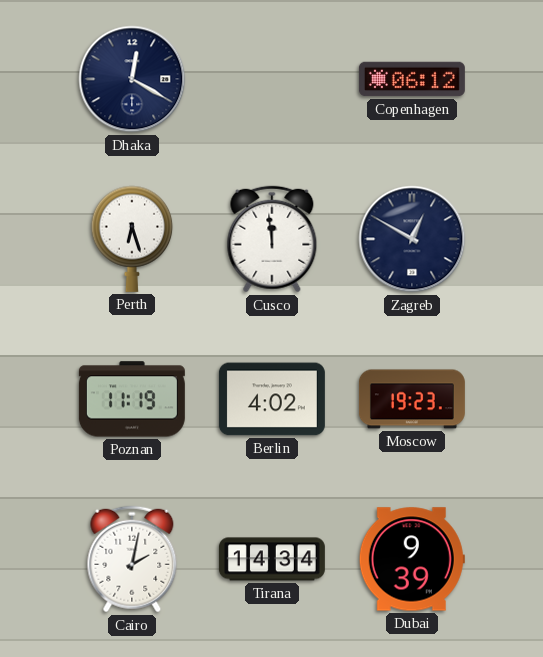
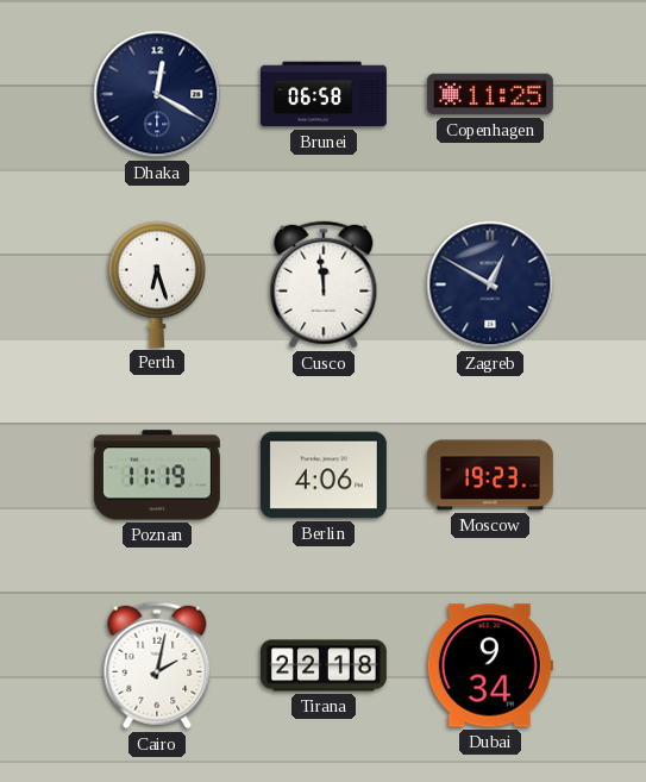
Brunei: none -> 06:58 (324, 94)
Copenhagen: 06:12 -> 11:25 (490, 94)
Berlin: 4:02 -> 4:06 (324, 475)
Tirana: 14:34 -> 22:18 (324, 665)
Dubai: 9:39 -> 9:34 (490, 665)
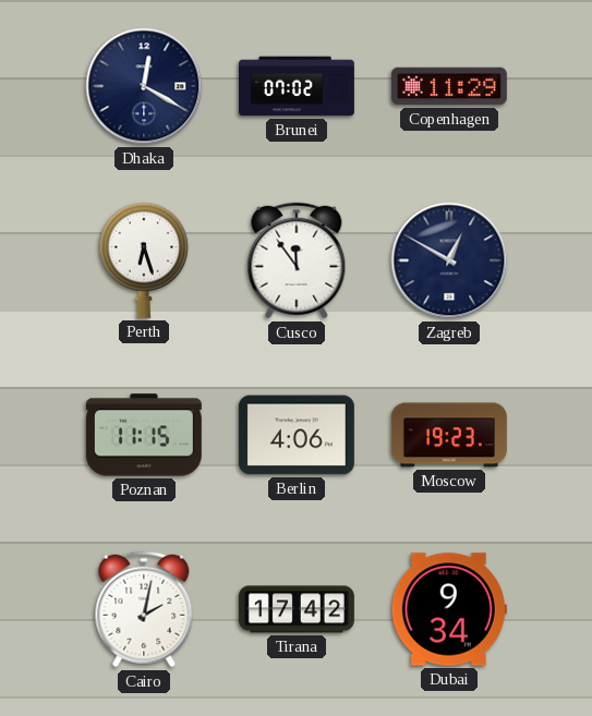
Brunei: 06:58 -> 07:02 (297, 86)
Copenhagen: 11:25 -> 11:29 (449, 86)
Cusco: 11:59 -> 11:54 (297, 260)
Poznan: 11:19 -> 11:15 (144, 435)
Tirana: 22:18 -> 17:42 (297, 609)
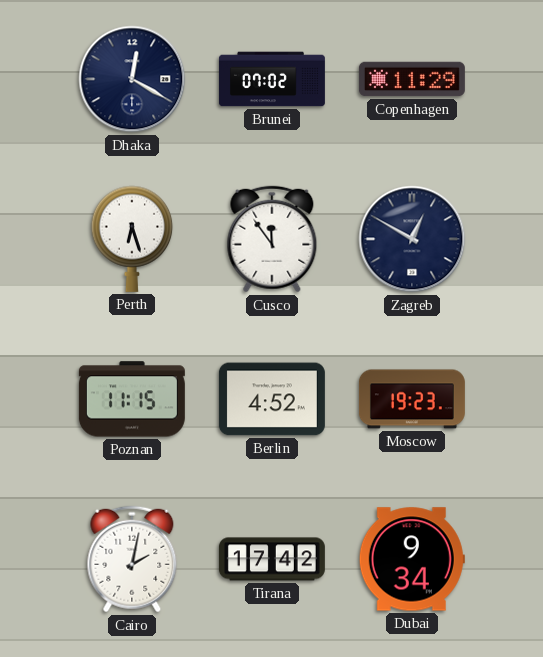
Berlin: 4:06 -> 4:52 (272, 399)
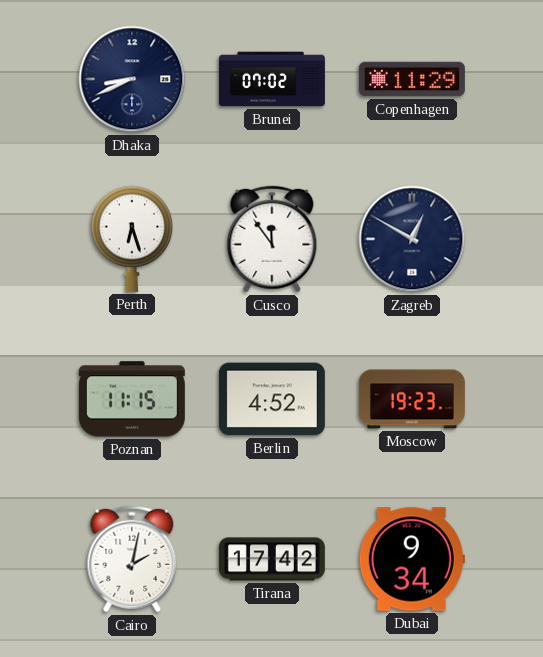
Dhaka: 12:20 -> 8:41 (132, 79)
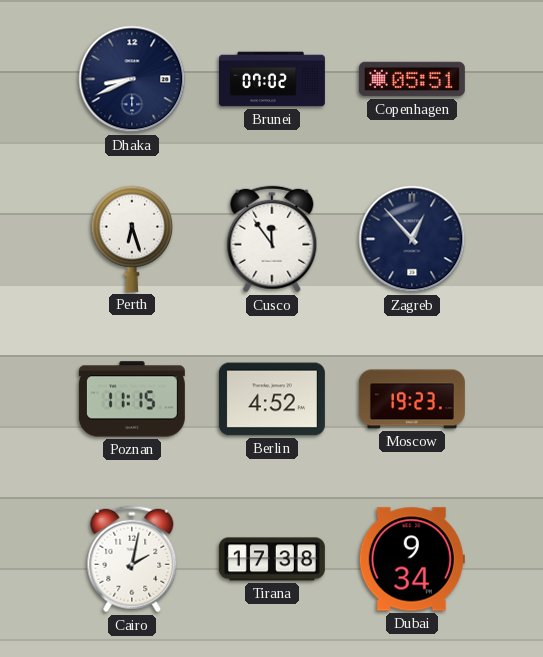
Copenhagen: 11:29 -> 05:51 (412, 79)
Zagreb: 12:50 -> 12:53 (412, 239)
Tirana: 17:42 -> 17:38 (272, 559)
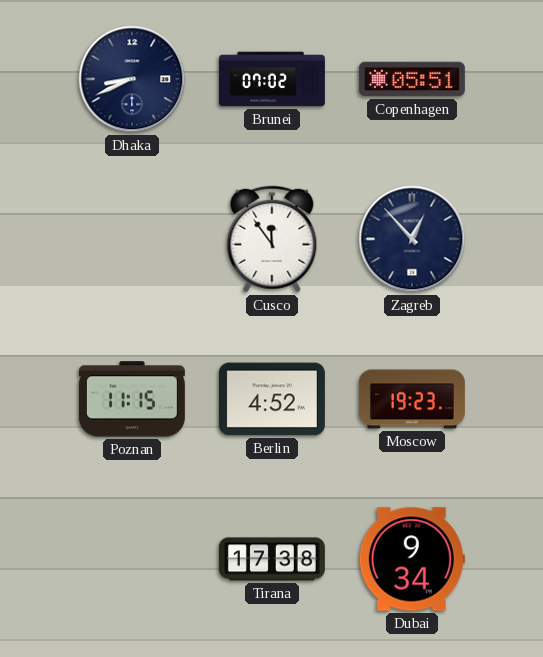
Perth: 6:27 -> none (132, 239)
Cairo: 2:02 -> none (132, 559)
